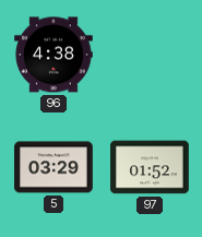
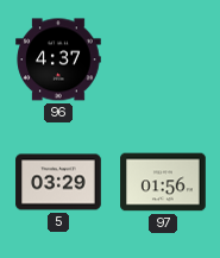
96: 4:38 -> 4:37 (58, 59)
97: 01:52 -> 01:56 (163, 182)
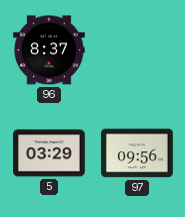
96: 4:37 -> 8:37 (49, 50)
97: 01:56 -> 09:56 (137, 153)
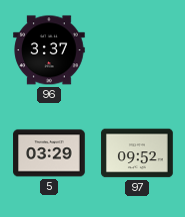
96: 8:37 -> 3:37 (49, 50)
97: 09:56 -> 09:52 (137, 153)
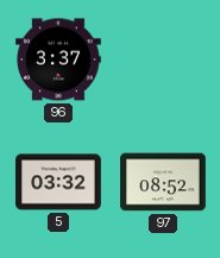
5: 03:29 -> 03:32 (58, 182)
97: 09:52 -> 08:52 (163, 182)
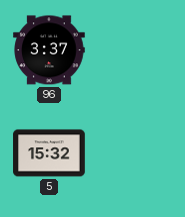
5: 03:32 -> 15:32 (49, 153)
97: 08:52 -> none (163, 182)
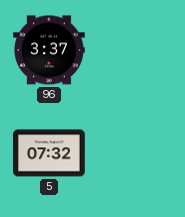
5: 15:32 -> 07:32 (49, 153)
